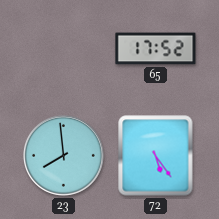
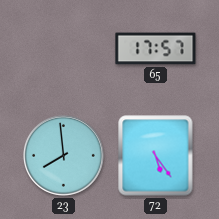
65: 17:52 -> 17:57 (156, 49)
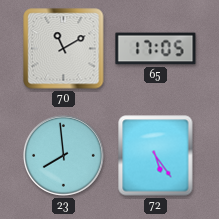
70: none -> 11:10 (64, 49)
65: 17:57 -> 17:05 (156, 49)
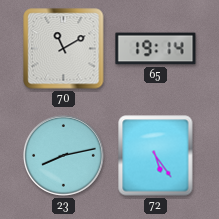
65: 17:05 -> 19:14 (156, 49)
23: 7:59 -> 8:13 (63, 155)
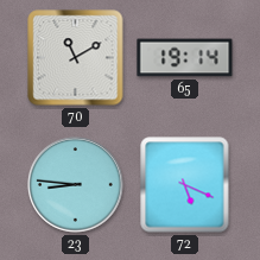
23: 8:13 -> 8:46 (75, 184)
72: 5:24 -> 5:19 (185, 185)
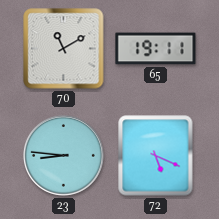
65: 19:14 -> 19:11 (156, 49)
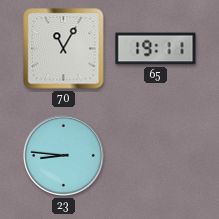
70: 11:10 -> 11:05 (64, 49)
72: 5:19 -> none (156, 156)
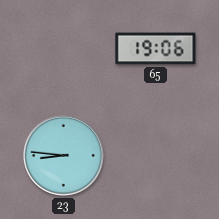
70: 11:05 -> none (64, 49)
65: 19:11 -> 19:06 (156, 49)
